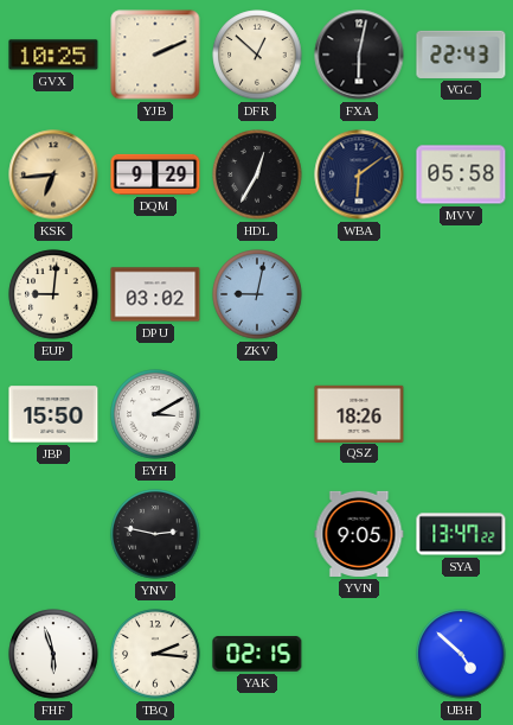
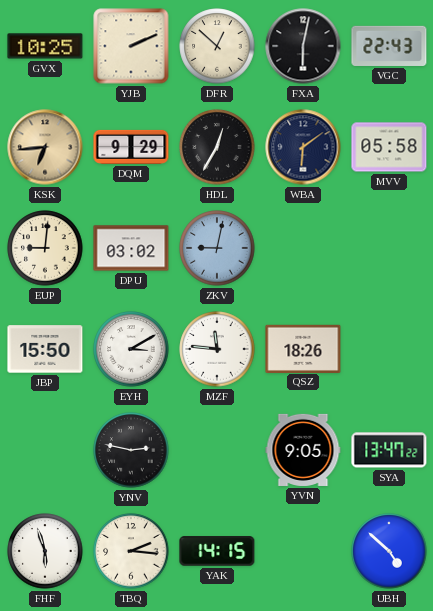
MZF: none -> 11:46 (217, 349)
YAK: 02:15 -> 14:15 (217, 551)
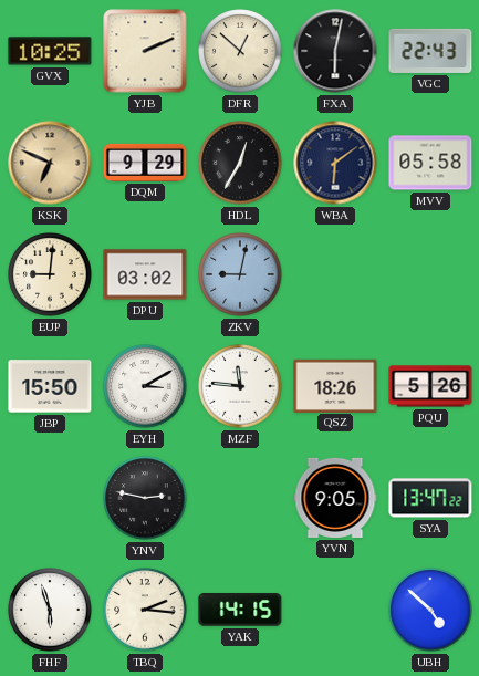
KSK: 6:44 -> 6:49 (50, 163)
PQU: none -> 5:26 (430, 386)
